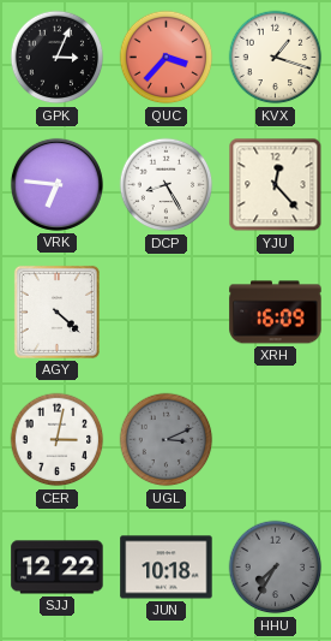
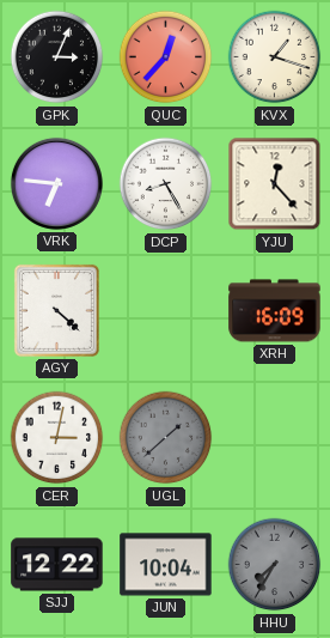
QUC: 3:37 -> 12:37 (166, 57)
UGL: 3:11 -> 1:38 (166, 438)
JUN: 10:18 -> 10:04 (166, 565)
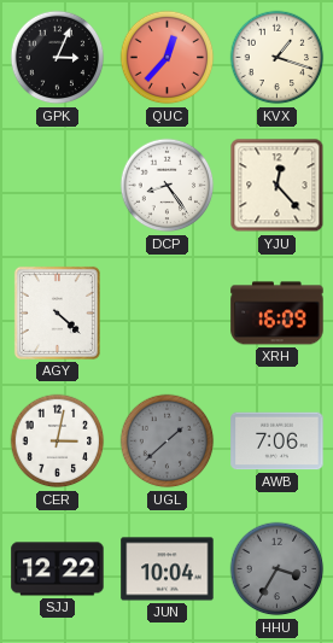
VRK: 6:46 -> none (56, 183)
DCP: 8:25 -> 8:24 (168, 186)
AWB: none -> 7:06 (277, 442)
HHU: 7:35 -> 3:35 (277, 569)
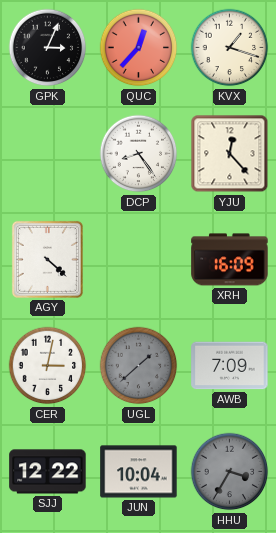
AWB: 7:06 -> 7:09 (230, 366)
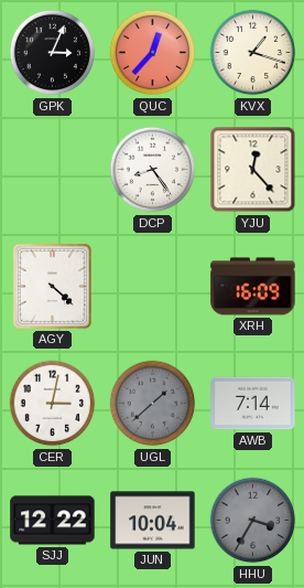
AWB: 7:09 -> 7:14 (253, 404)
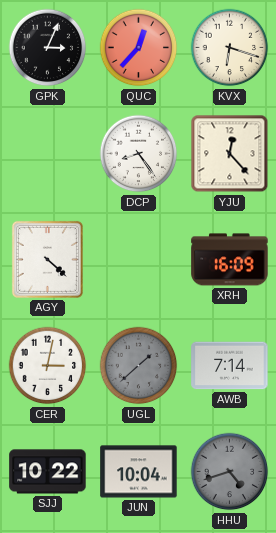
KVX: 1:18 -> 6:18 (230, 48)
SJJ: 12:22 -> 10:22 (48, 472)
HHU: 3:35 -> 4:42 (230, 472)
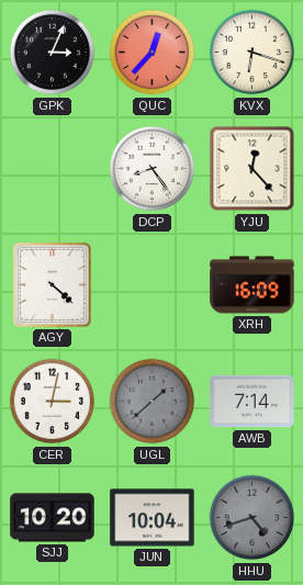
SJJ: 10:22 -> 10:20 (53, 518)
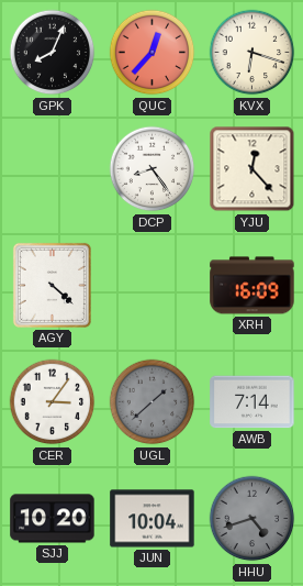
GPK: 3:04 -> 8:04 (53, 53)
CER: 3:02 -> 3:06 (53, 402)
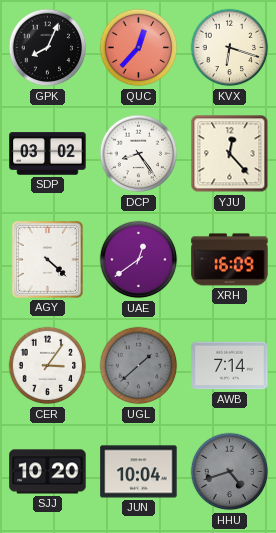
SDP: none -> 03:02 (48, 154)
UAE: none -> 12:39 (139, 260)
